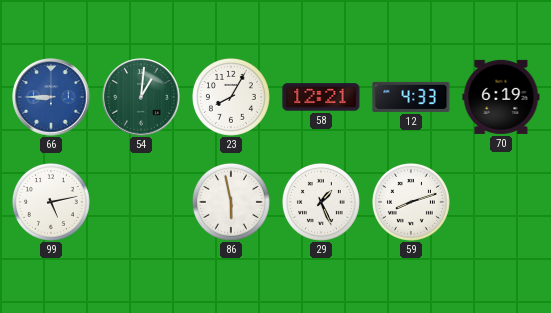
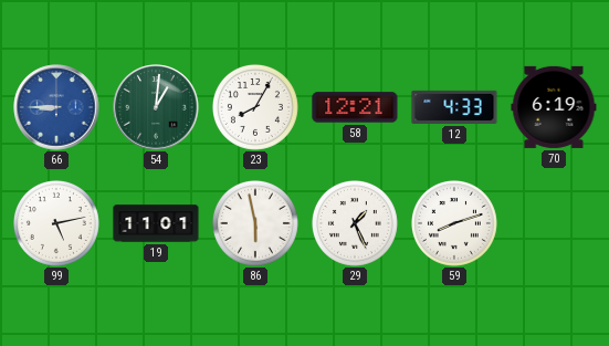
19: none -> 11:01 (156, 223)
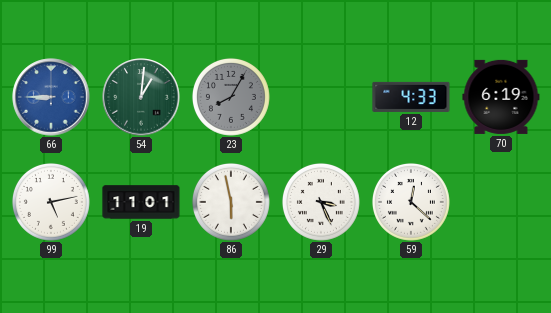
23 dial: white -> grey (231, 97)
58: 12:21 -> none (355, 107)
29: 1:26 -> 3:26 (321, 202)
59: 8:12 -> 12:22 (411, 202)
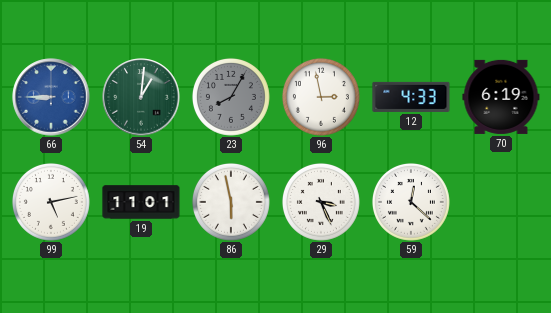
96: none -> 2:58 (321, 97)
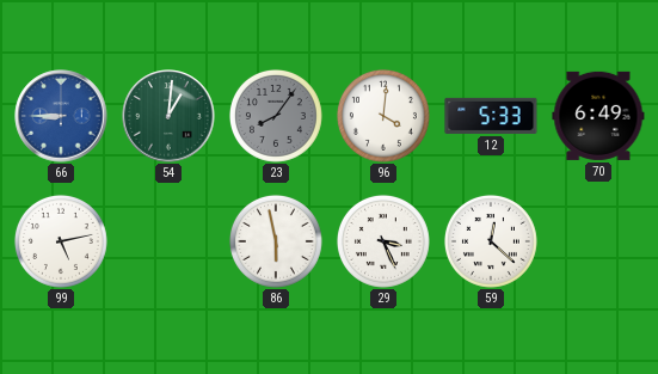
23: 8:05 -> 8:06 (276, 116)
96: 2:58 -> 4:01 (383, 116)
12: 4:33 -> 5:33 (491, 116)
70: 6:19 -> 6:49 (598, 116)
19: 11:01 -> none (141, 202)
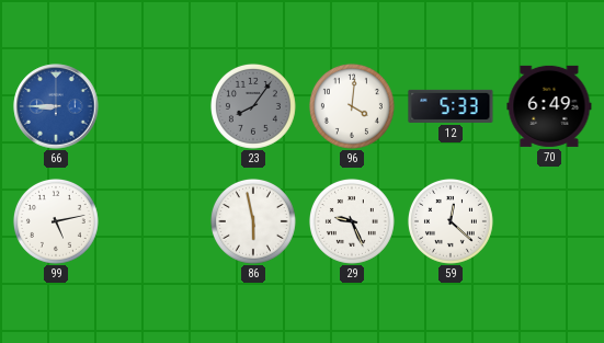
54: 1:01 -> none (168, 116)
29: 3:26 -> 9:26 (352, 221)
